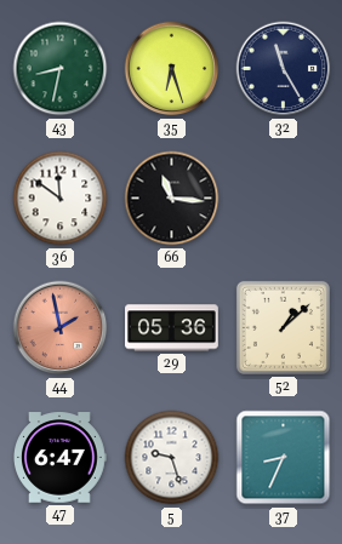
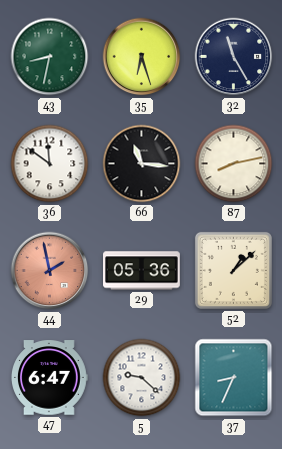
87: none -> 8:13 (234, 164)
5: 9:27 -> 9:22 (142, 378)
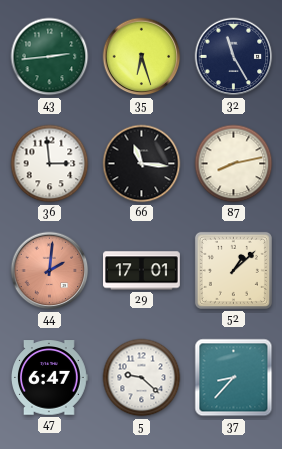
43: 8:32 -> 2:44 (50, 57)
36: 11:51 -> 2:59 (50, 164)
44: 1:58 -> 2:01 (50, 271)
29: 05:36 -> 17:01 (142, 271)
37: 8:34 -> 8:37 (234, 378)
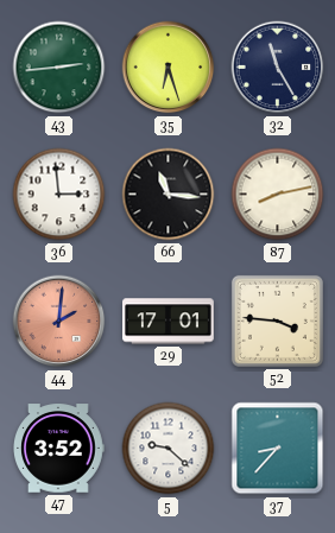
52: 1:08 -> 3:46 (277, 321)
47: 6:47 -> 3:52 (58, 449)
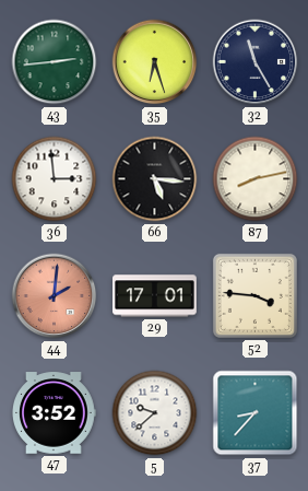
66: 11:16 -> 5:16 (155, 179)
5: 9:22 -> 9:38 (155, 413)
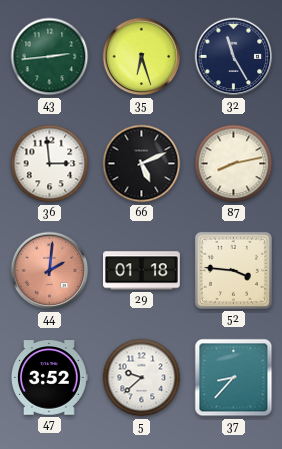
66: 5:16 -> 5:11 (142, 164)
29: 17:01 -> 01:18 (142, 271)
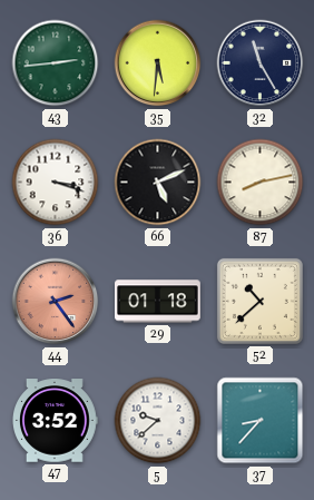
35: 6:27 -> 5:31 (158, 63)
36: 2:59 -> 3:18 (56, 183)
44: 2:01 -> 2:24 (56, 302)
52: 3:46 -> 10:38 (259, 301)
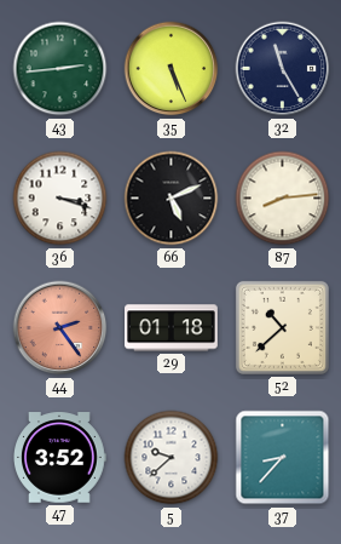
35: 5:31 -> 5:26 (172, 69)
87: 8:13 -> 8:14 (283, 199)
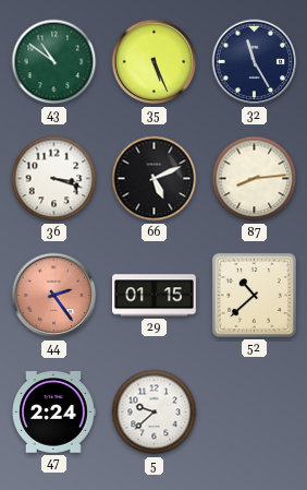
43: 2:44 -> 10:51 (54, 62)
29: 01:18 -> 01:15 (155, 296)
47: 3:52 -> 2:24 (53, 413)
37: 8:37 -> none (283, 458)
